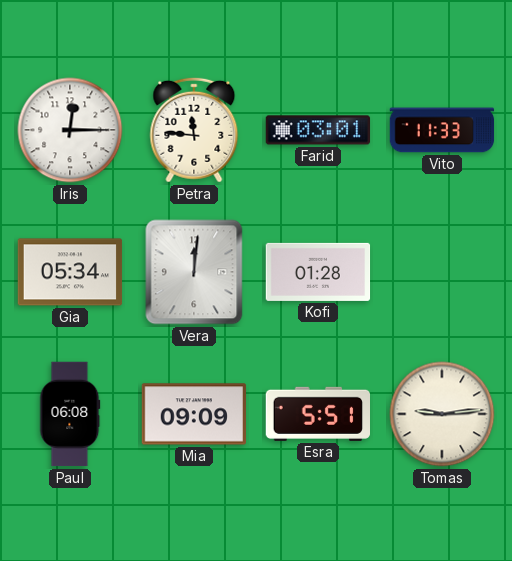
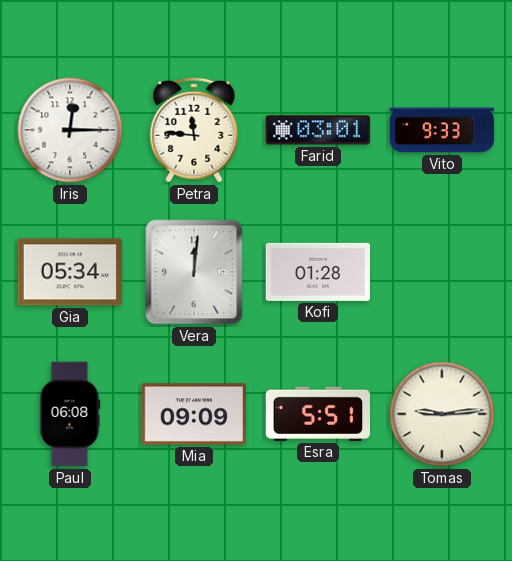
Vito: 11:33 -> 9:33 (442, 130)
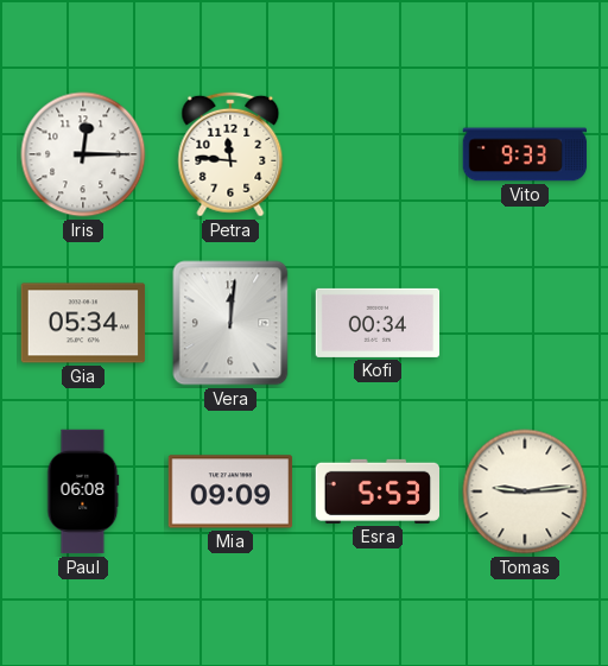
Farid: 03:01 -> none (318, 130)
Kofi: 01:28 -> 00:34 (378, 323)
Esra: 5:51 -> 5:53 (378, 491)
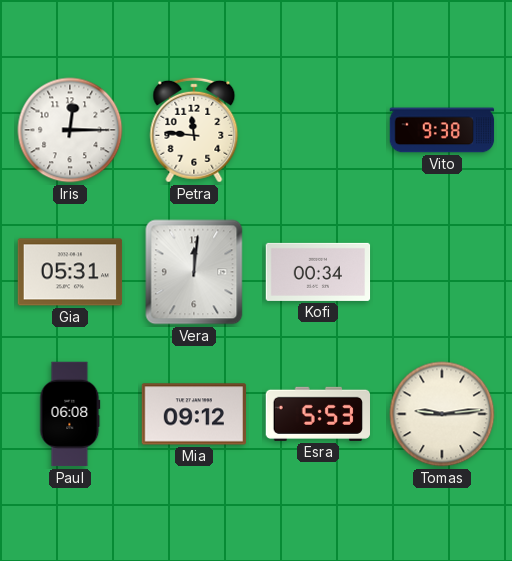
Vito: 9:33 -> 9:38 (442, 130)
Gia: 05:34 -> 05:31 (70, 272)
Mia: 09:09 -> 09:12 (194, 414)
